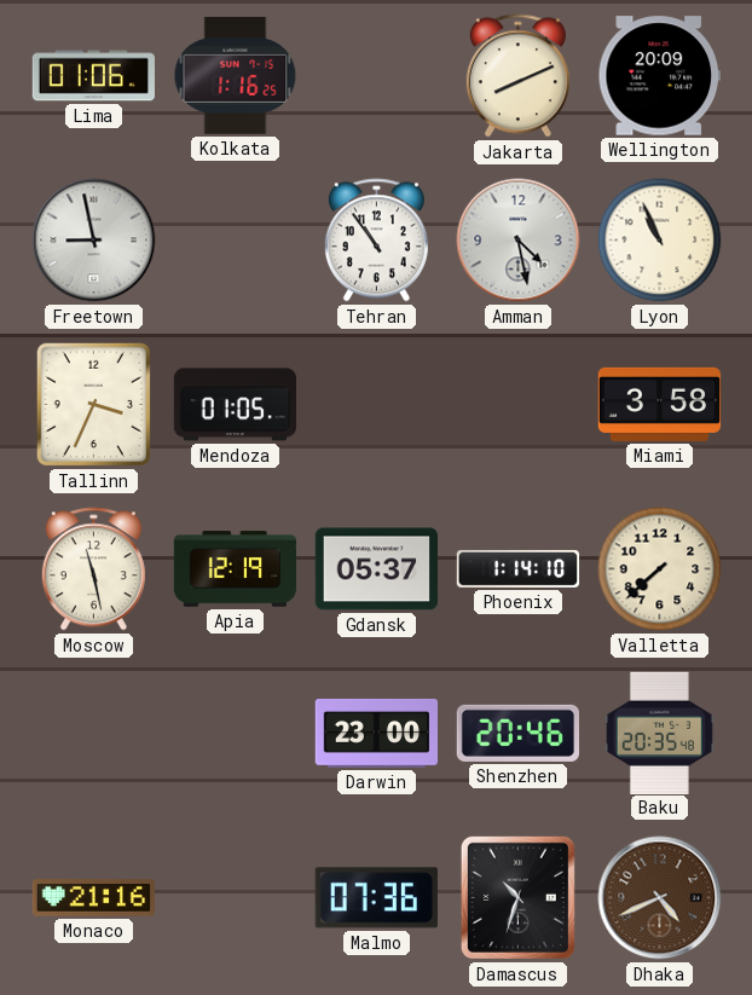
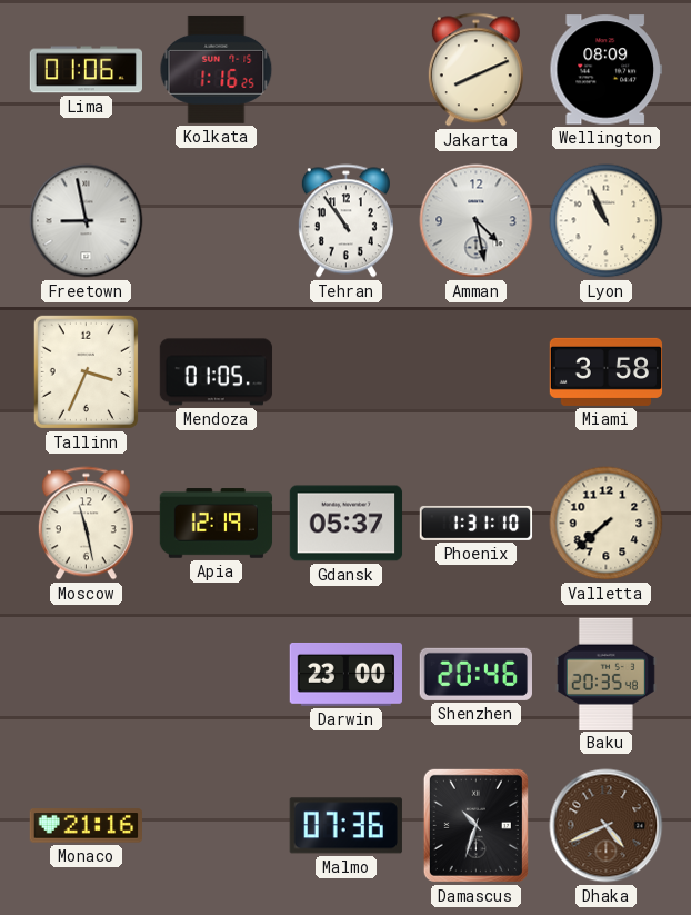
Wellington: 20:09 -> 08:09 (605, 70)
Phoenix: 1:14 -> 1:31 (477, 523)
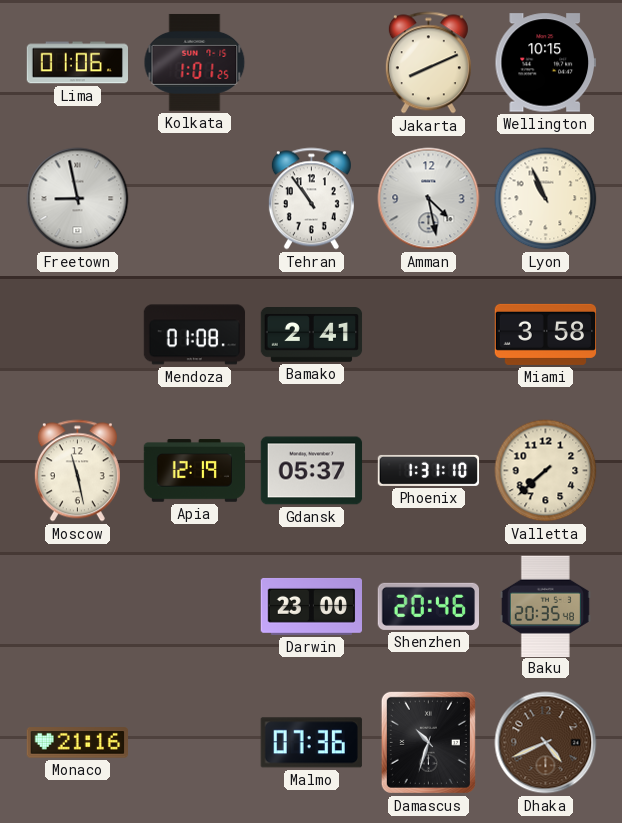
Kolkata: 1:16 -> 1:01 (195, 62)
Wellington: 08:09 -> 10:15 (545, 63)
Tallinn: 3:34 -> none (86, 371)
Mendoza: 01:05 -> 01:08 (195, 335)
Bamako: none -> 2:41 (312, 335)
